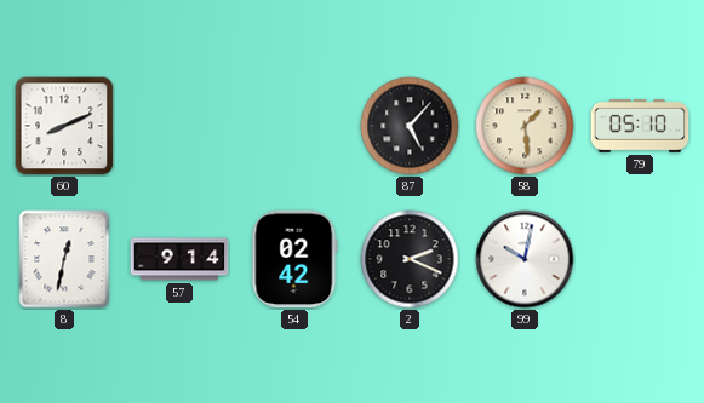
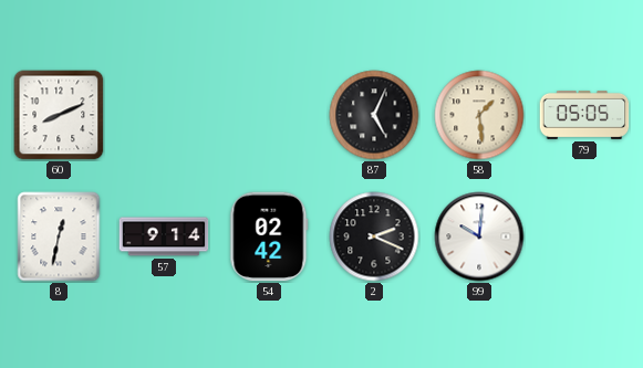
87: 5:07 -> 5:04 (374, 115)
79: 05:10 -> 05:05 (584, 115)
99: 10:02 -> 10:01 (479, 236)
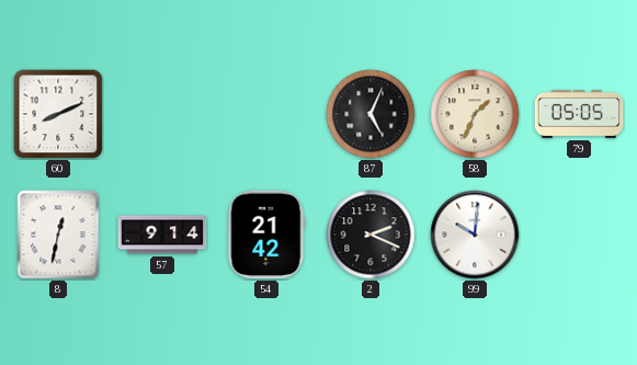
58: 1:29 -> 1:34 (475, 114)
54: 02:42 -> 21:42 (266, 235)
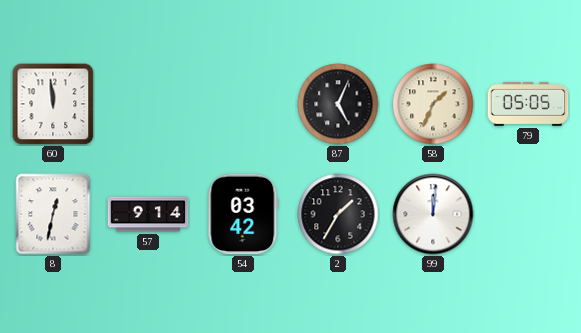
60: 8:11 -> 11:59 (53, 104)
54: 21:42 -> 03:42 (243, 214)
2: 2:19 -> 1:35 (338, 214)
99: 10:01 -> 12:01 (433, 214)
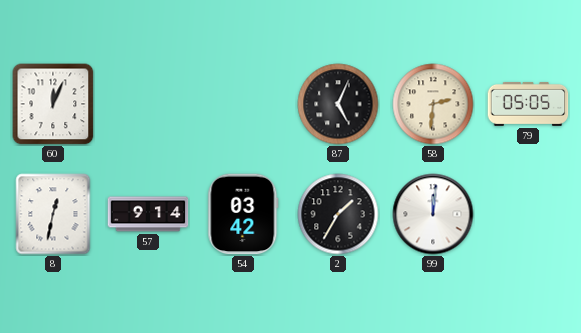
60: 11:59 -> 12:04 (53, 104)
58: 1:34 -> 2:31 (433, 104)
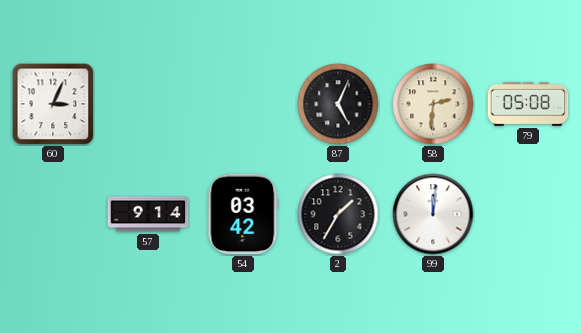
60: 12:04 -> 3:04 (53, 104)
79: 05:05 -> 05:08 (528, 104)
8: 12:32 -> none (53, 214)
